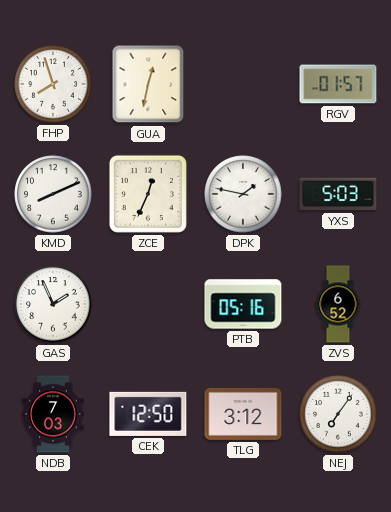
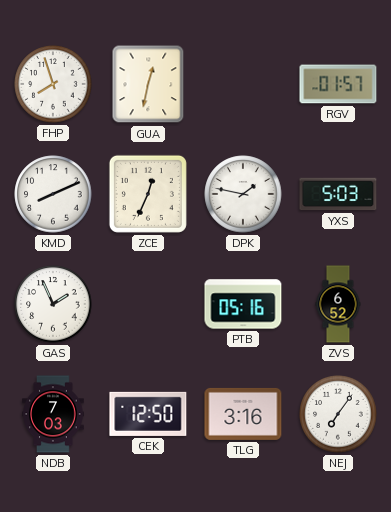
TLG: 3:12 -> 3:16 (243, 414)
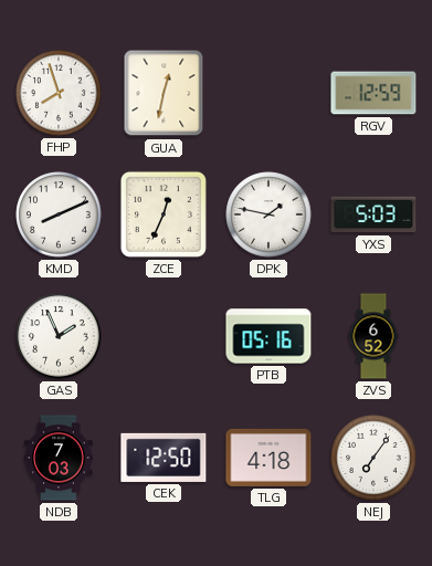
RGV: 01:57 -> 12:59 (373, 93)
TLG: 3:16 -> 4:18 (268, 458)
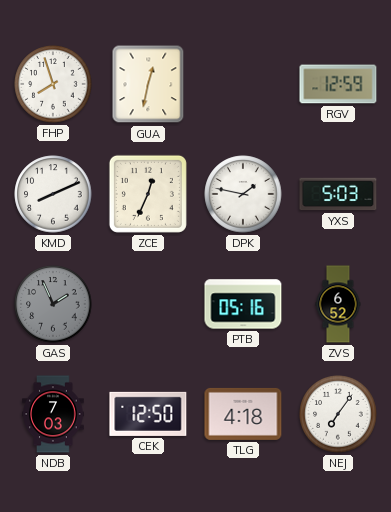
GAS dial: white -> grey (53, 304)
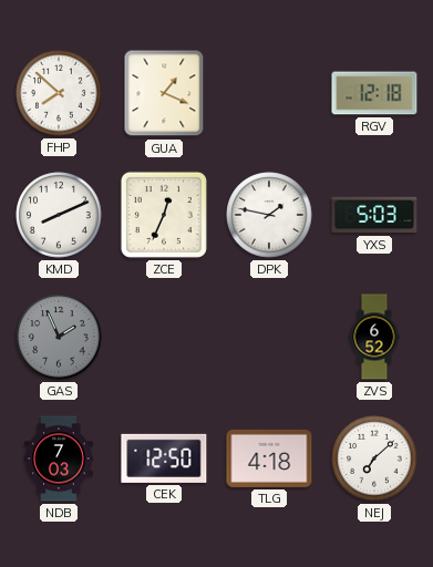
FHP: 7:57 -> 7:52 (59, 93)
GUA: 12:32 -> 1:19 (164, 93)
RGV: 12:59 -> 12:18 (374, 93)
PTB: 05:16 -> none (243, 304)
NEJ: 7:06 -> 7:08 (374, 458)
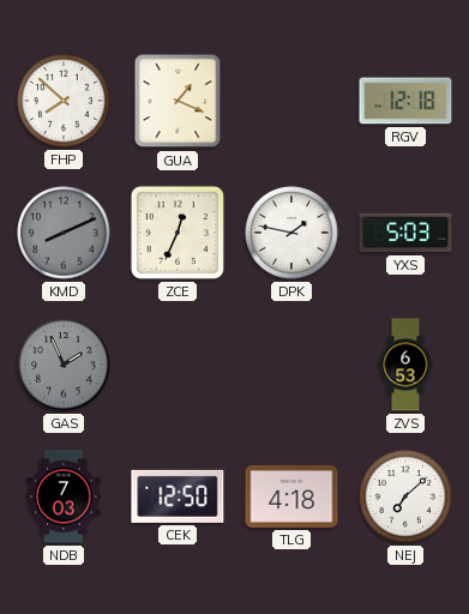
KMD dial: white -> grey (64, 233)
ZVS: 6:52 -> 6:53 (405, 365)
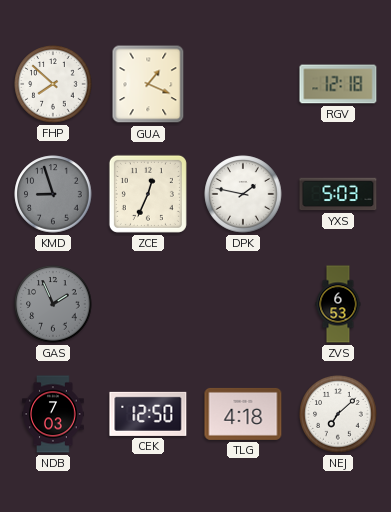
KMD: 8:11 -> 8:57 (53, 194)
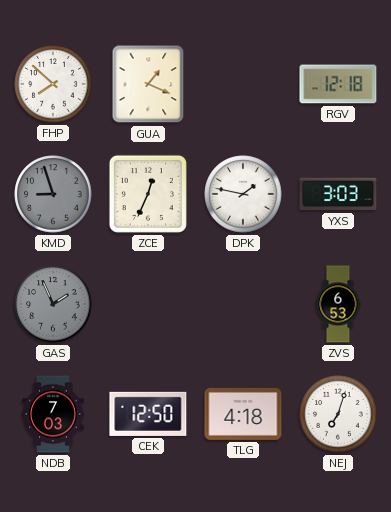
YXS: 5:03 -> 3:03 (338, 194)
NEJ: 7:08 -> 7:03 (338, 414)
